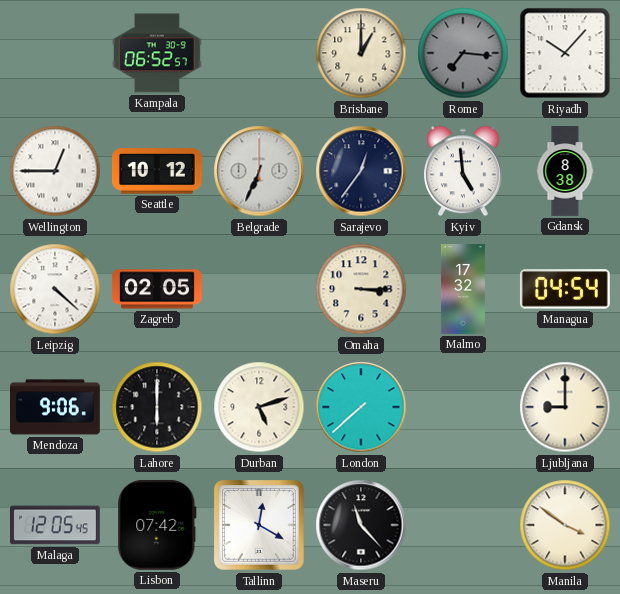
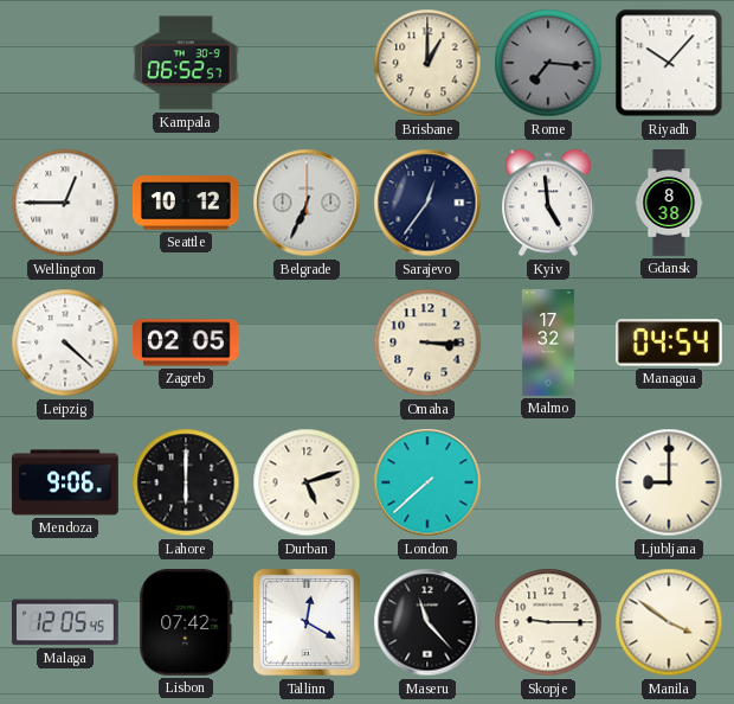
Skopje: none -> 9:15 (548, 622)
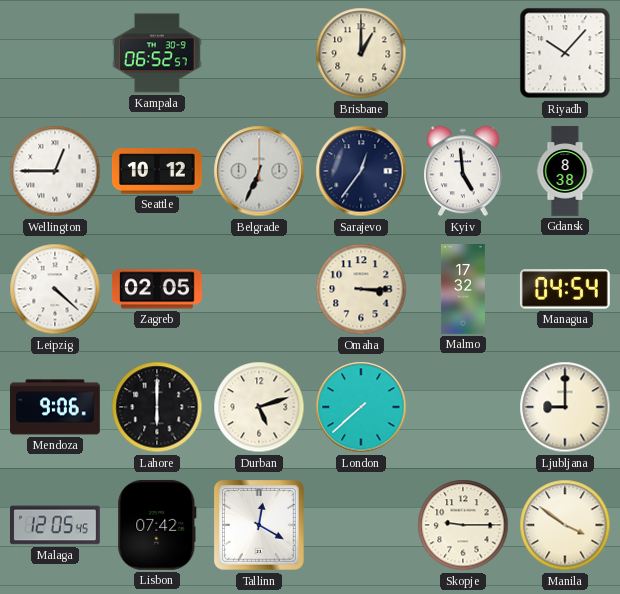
Rome: 7:16 -> none (548, 63)
Maseru: 11:23 -> none (427, 622)
